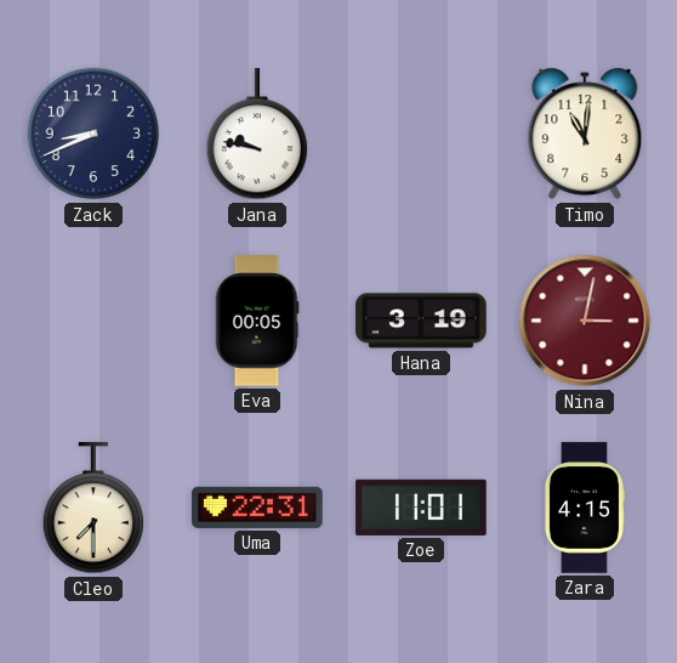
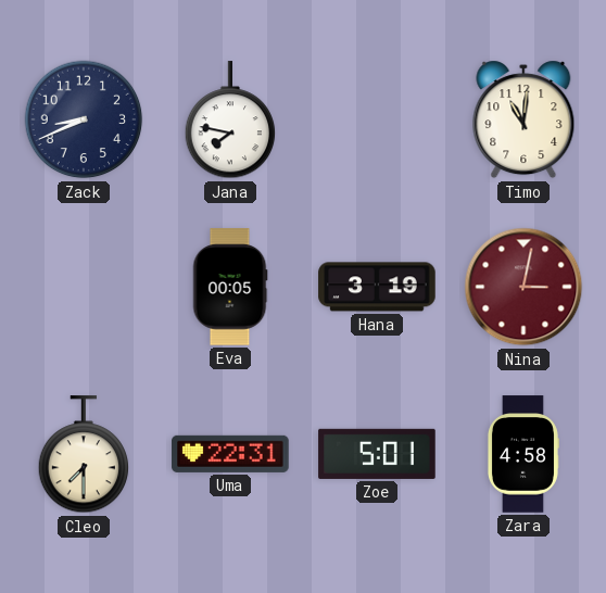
Jana: 9:47 -> 7:47 (230, 121)
Zoe: 11:01 -> 5:01 (377, 454)
Zara: 4:15 -> 4:58 (522, 454)
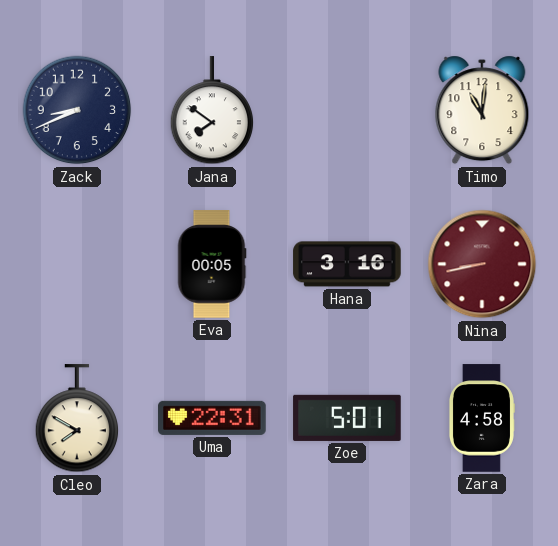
Jana: 7:47 -> 7:51 (212, 111)
Hana: 3:19 -> 3:16 (347, 264)
Nina: 3:02 -> 8:43 (482, 264)
Cleo: 7:30 -> 7:50 (77, 419)
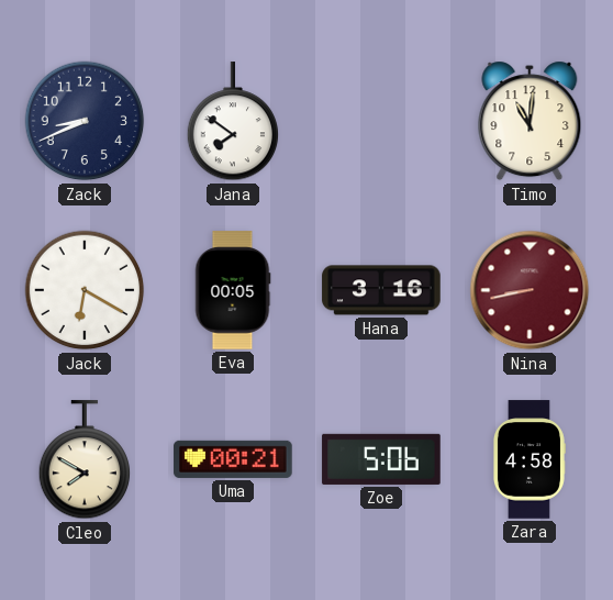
Jack: none -> 6:20 (85, 290)
Uma: 22:31 -> 00:21 (233, 459)
Zoe: 5:01 -> 5:06 (381, 459)
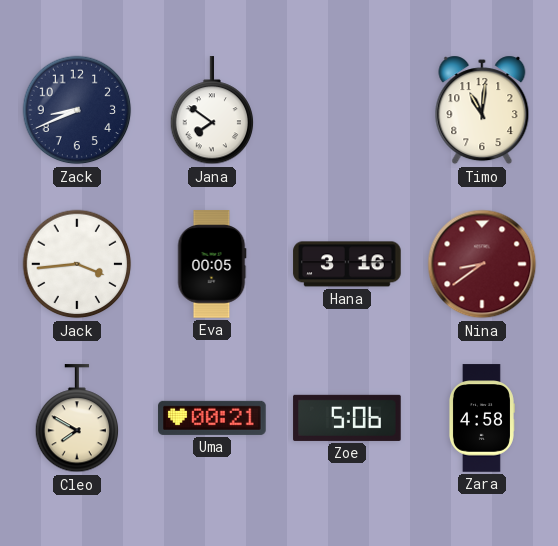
Jack: 6:20 -> 3:44 (77, 264)
Nina: 8:43 -> 8:39 (482, 264)
